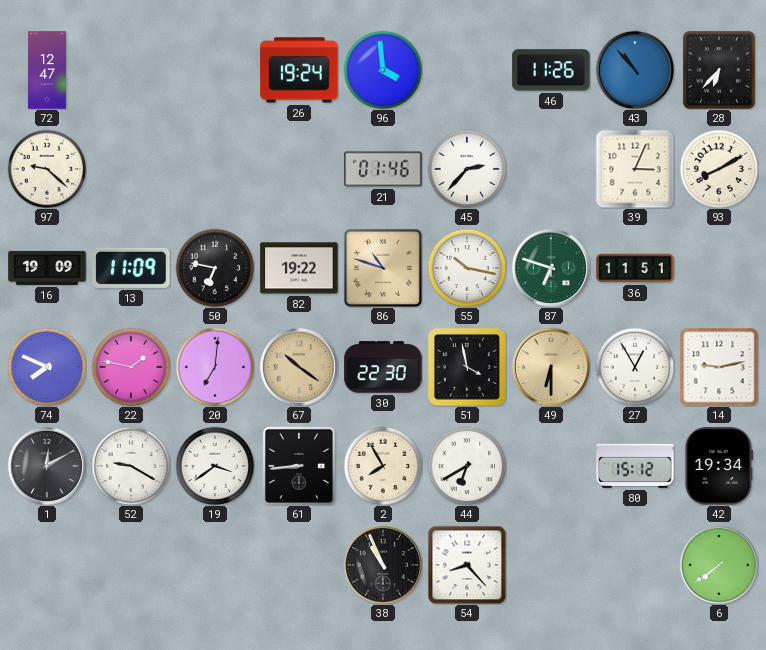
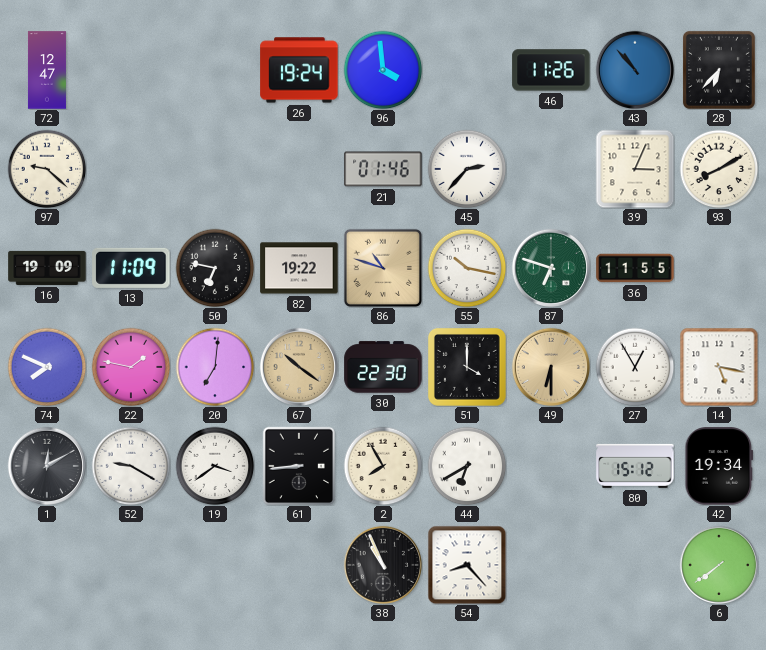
36: 11:51 -> 11:55 (635, 268)
51: 3:58 -> 4:00 (467, 367)
14: 9:13 -> 5:17 (719, 367)
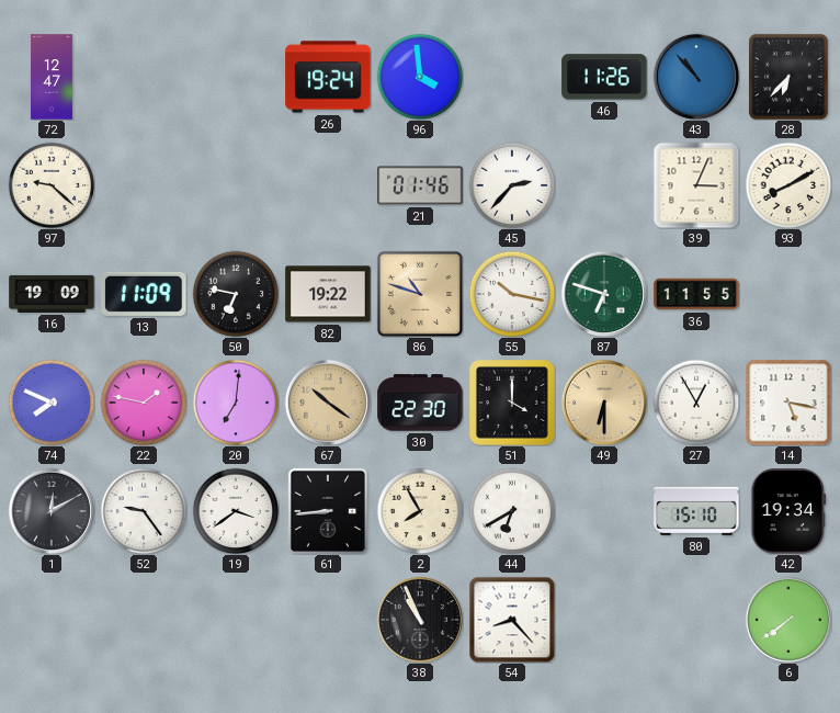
52: 9:20 -> 9:24 (144, 511)
80: 15:12 -> 15:10 (696, 511)
